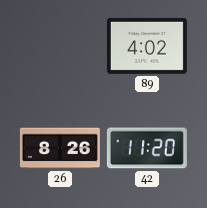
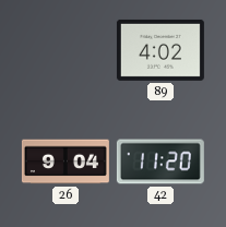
26: 8:26 -> 9:04 (66, 162)
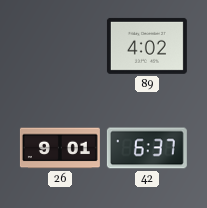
26: 9:04 -> 9:01 (60, 148)
42: 11:20 -> 6:37 (147, 148)
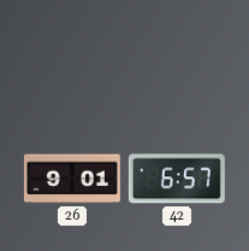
89: 4:02 -> none (147, 46)
42: 6:37 -> 6:57 (177, 179)
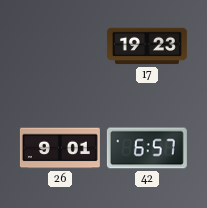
17: none -> 19:23 (147, 46)
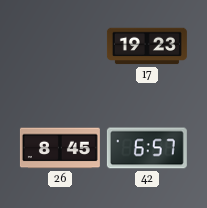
26: 9:01 -> 8:45 (60, 148)
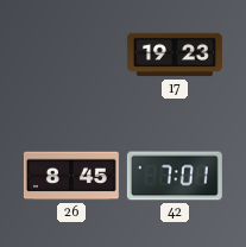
42: 6:57 -> 7:01 (175, 176)
